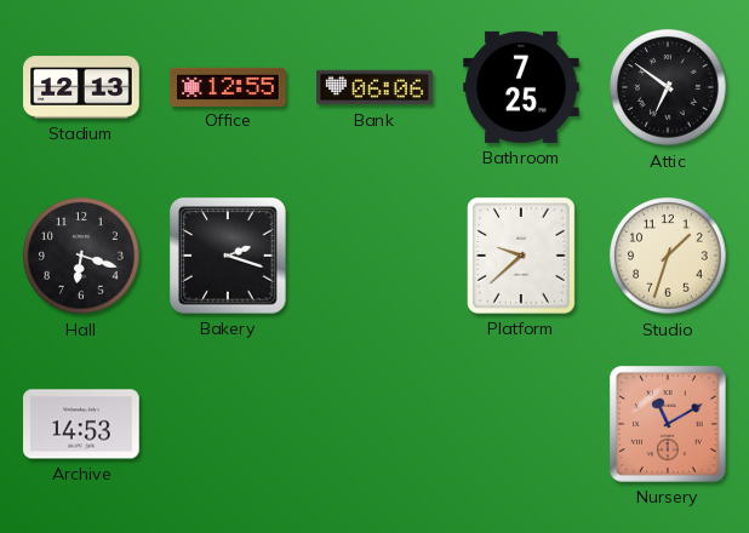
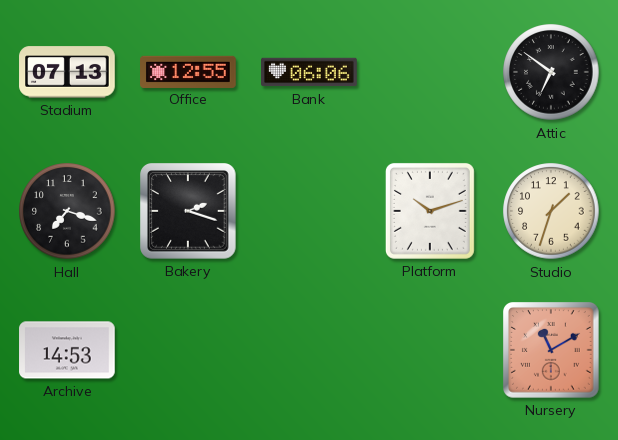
Stadium: 12:13 -> 07:13 (67, 72)
Bathroom: 7:25 -> none (521, 87)
Hall: 6:18 -> 7:18 (67, 211)
Platform: 9:38 -> 10:12 (430, 211)
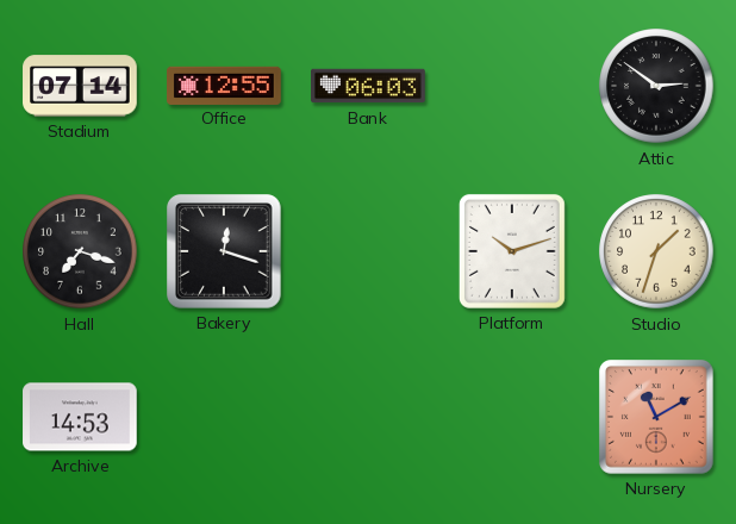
Stadium: 07:13 -> 07:14 (80, 86)
Bank: 06:06 -> 06:03 (368, 86)
Attic: 6:51 -> 2:51 (656, 86)
Bakery: 2:18 -> 12:18 (225, 252)
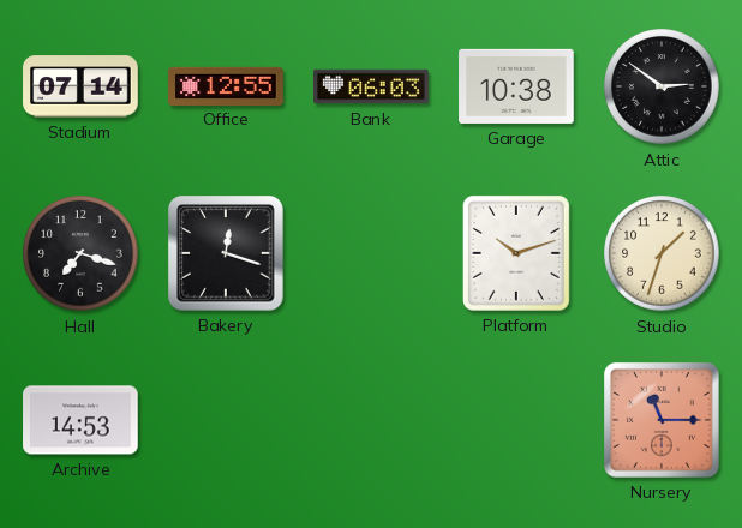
Garage: none -> 10:38 (516, 86)
Nursery: 11:10 -> 11:15 (663, 421)
